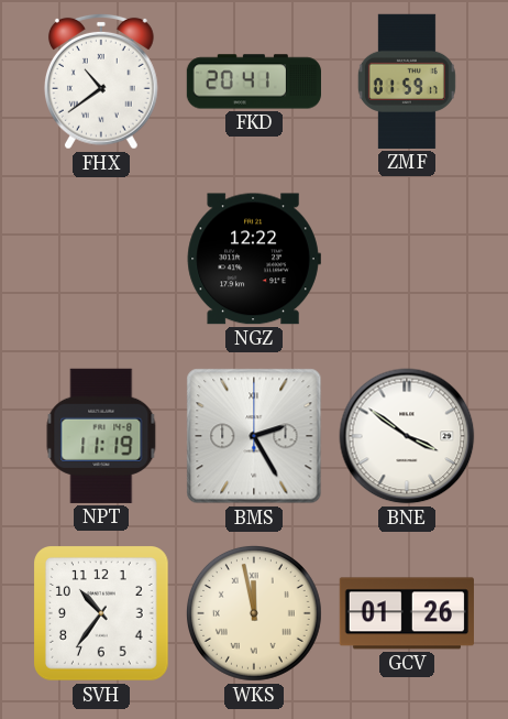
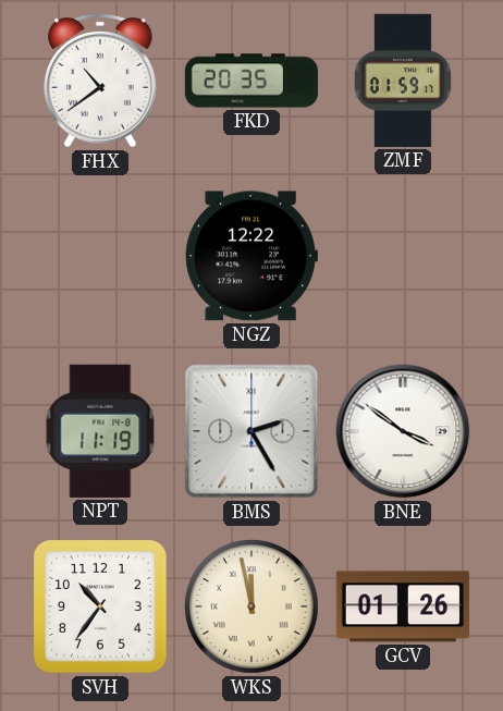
FKD: 20:41 -> 20:35 (250, 81)
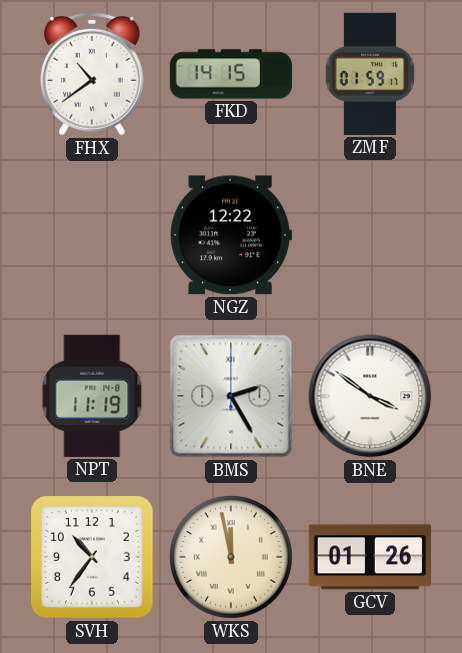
FKD: 20:35 -> 14:15 (230, 74)
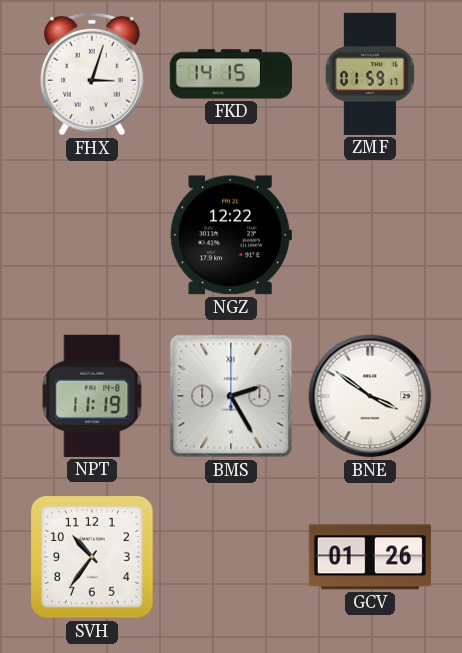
FHX: 10:39 -> 3:03 (92, 74)
WKS: 11:58 -> none (231, 557)
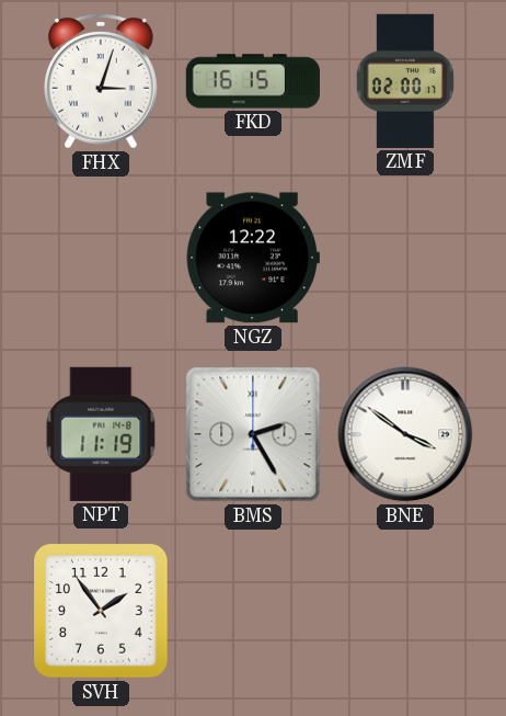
FKD: 14:15 -> 16:15 (252, 81)
ZMF: 01:59 -> 02:00 (405, 81)
SVH: 10:36 -> 1:54 (102, 612)
GCV: 01:26 -> none (370, 557)
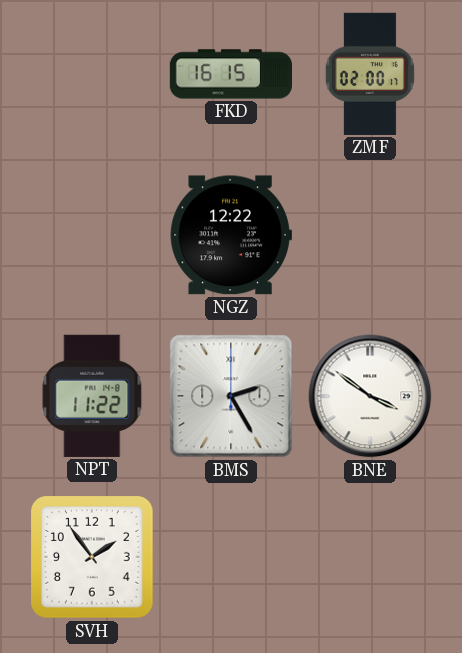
FHX: 3:03 -> none (101, 81)
NPT: 11:19 -> 11:22 (92, 396)
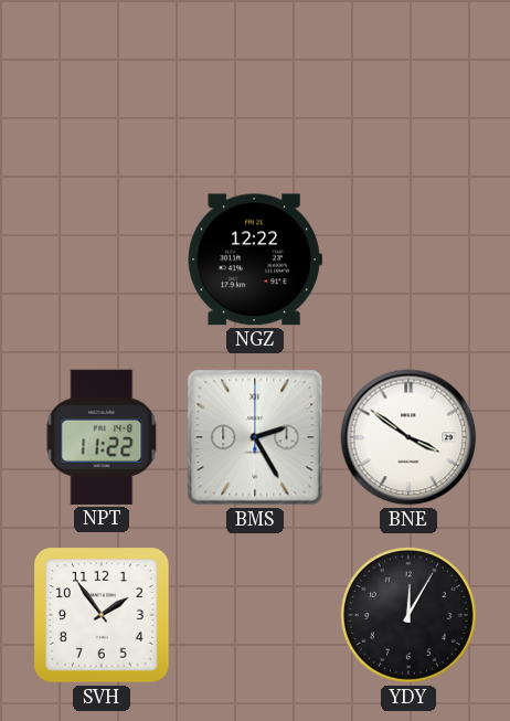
FKD: 16:15 -> none (230, 74)
ZMF: 02:00 -> none (370, 74)
YDY: none -> 12:05 (408, 615)
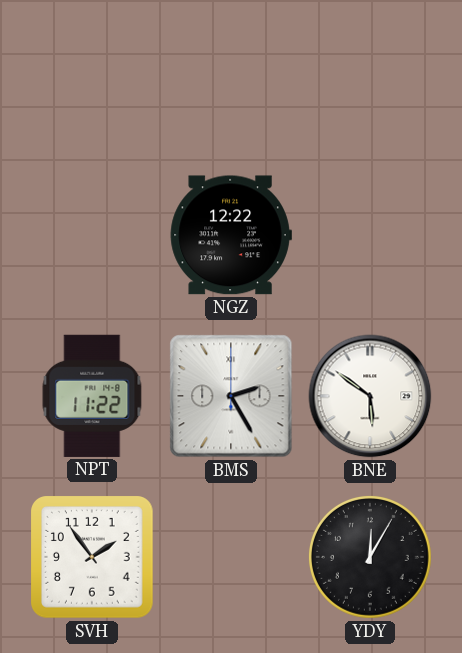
BNE: 3:51 -> 5:51 (370, 396)
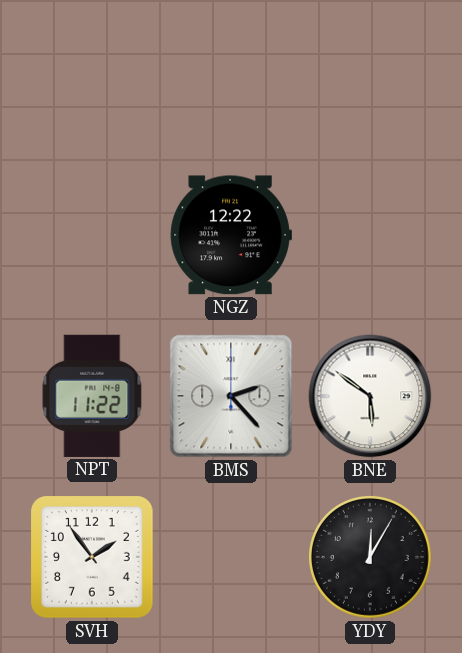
BMS: 2:25 -> 2:23 (231, 396)
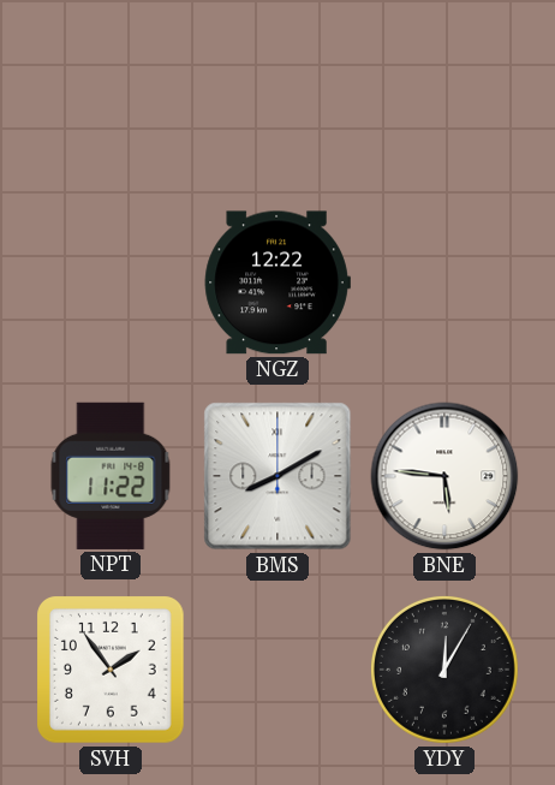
BMS: 2:23 -> 8:10 (277, 476)
BNE: 5:51 -> 5:46 (444, 476)
